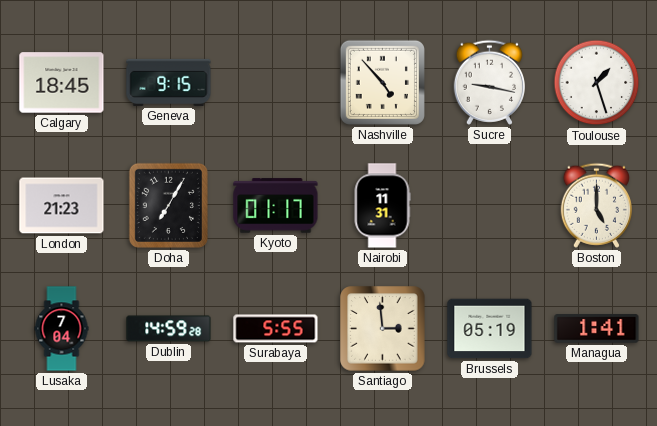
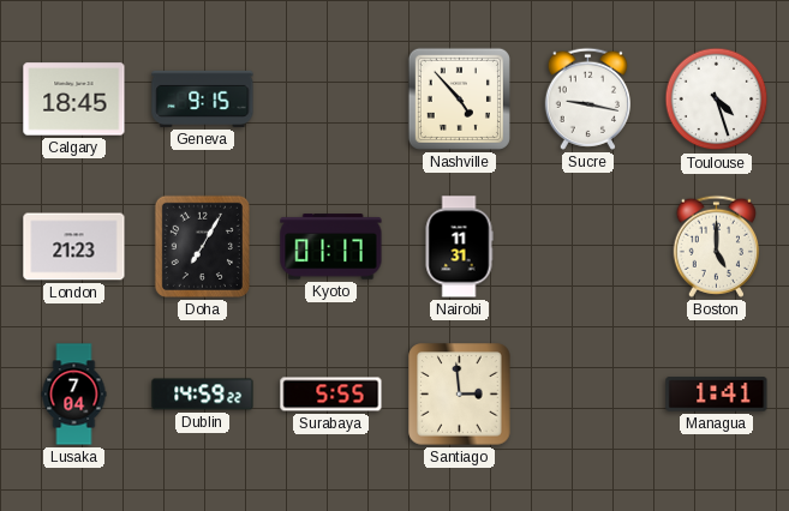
Toulouse: 1:27 -> 4:27 (717, 100)
Dublin: 14:59:28 -> 14:59:22 (203, 395)
Brussels: 05:19 -> none (490, 329)
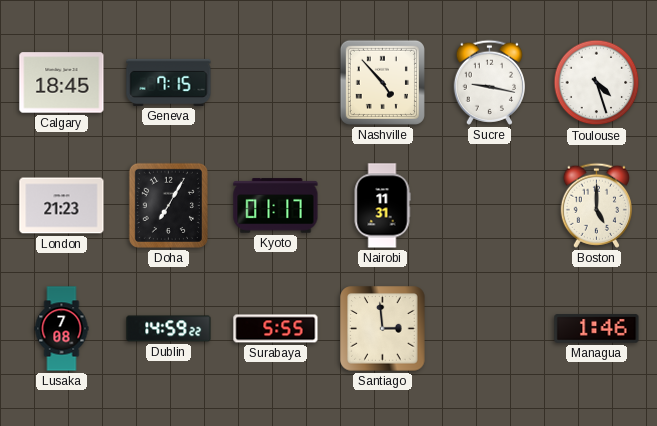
Geneva: 9:15 -> 7:15 (169, 82)
Lusaka: 7:04 -> 7:08 (62, 329)
Managua: 1:41 -> 1:46 (597, 329)
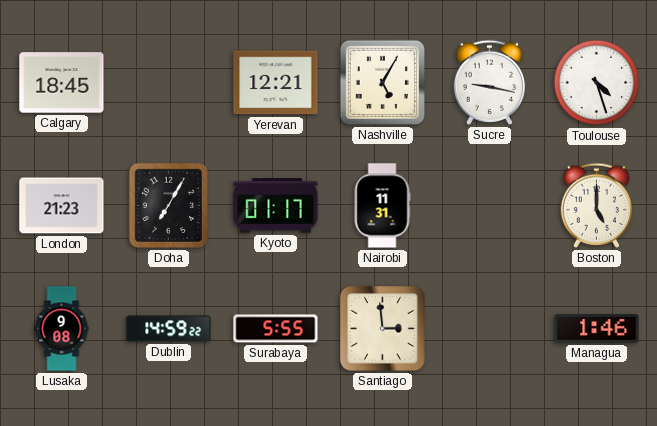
Geneva: 7:15 -> none (169, 82)
Yerevan: none -> 12:21 (276, 83)
Nashville: 4:53 -> 5:05 (382, 82)
Lusaka: 7:08 -> 9:08 (62, 329)
